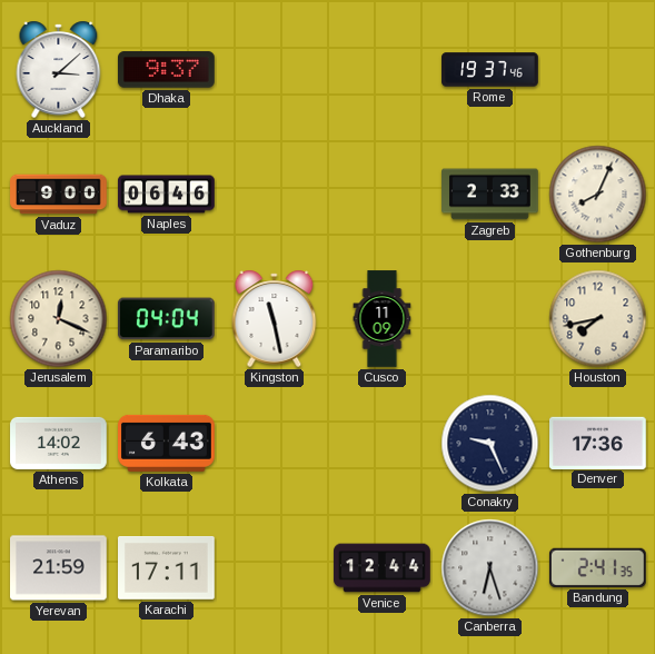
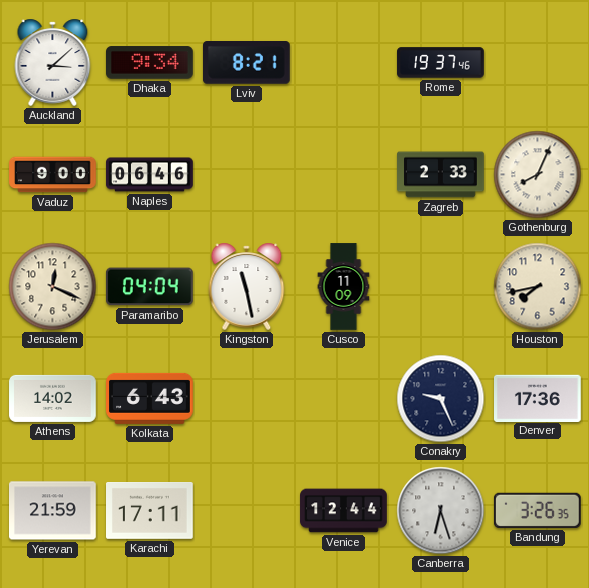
Dhaka: 9:37 -> 9:34 (150, 63)
Lviv: none -> 8:21 (247, 63)
Bandung: 2:41 -> 3:26 (537, 510)
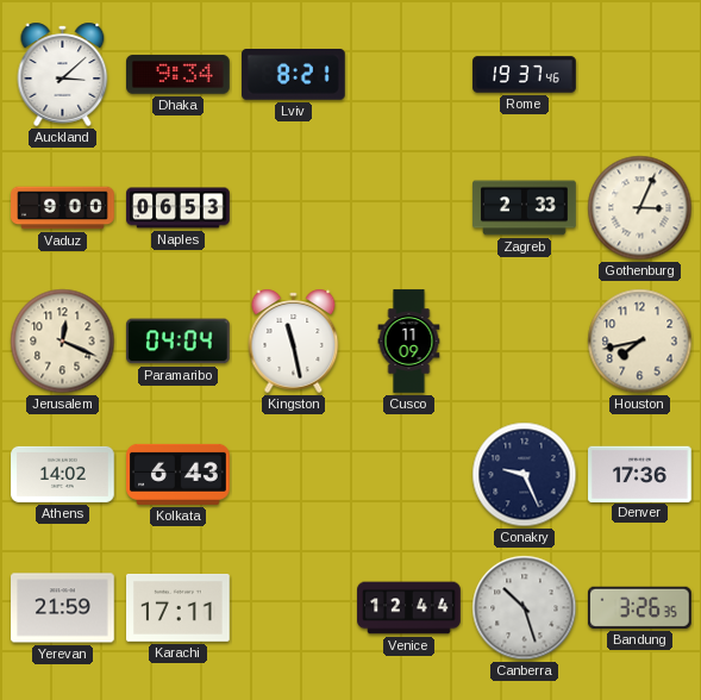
Naples: 06:46 -> 06:53 (179, 208)
Gothenburg: 8:04 -> 3:04 (640, 208)
Canberra: 6:27 -> 10:27 (525, 608)
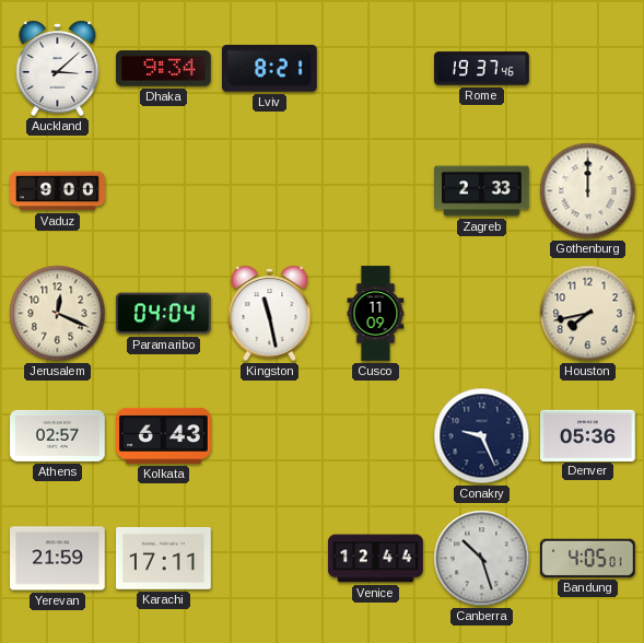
Naples: 06:53 -> none (179, 208)
Gothenburg: 3:04 -> 12:00 (588, 191)
Athens: 14:02 -> 02:57 (58, 435)
Denver: 17:36 -> 05:36 (588, 435)
Bandung: 3:26 -> 4:05 (587, 558)
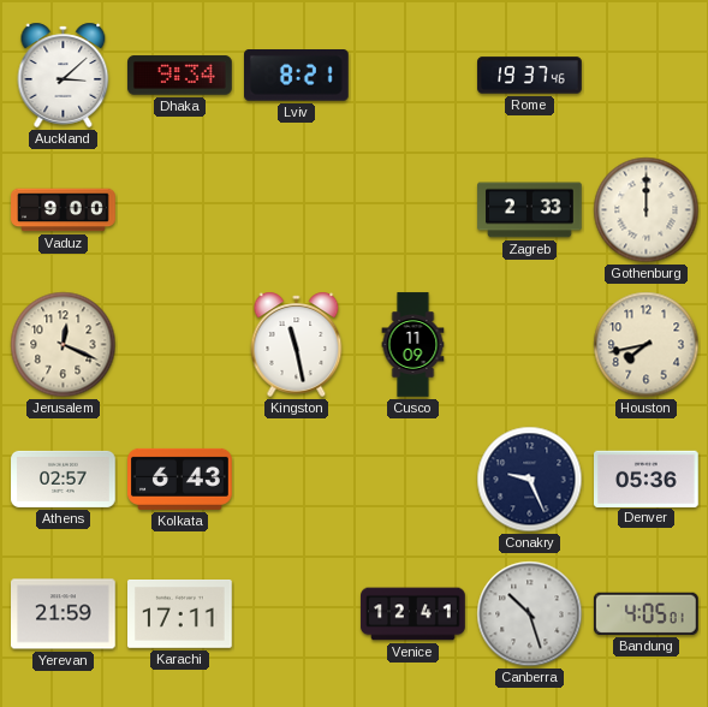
Paramaribo: 04:04 -> none (164, 314)
Venice: 12:44 -> 12:41 (414, 614)
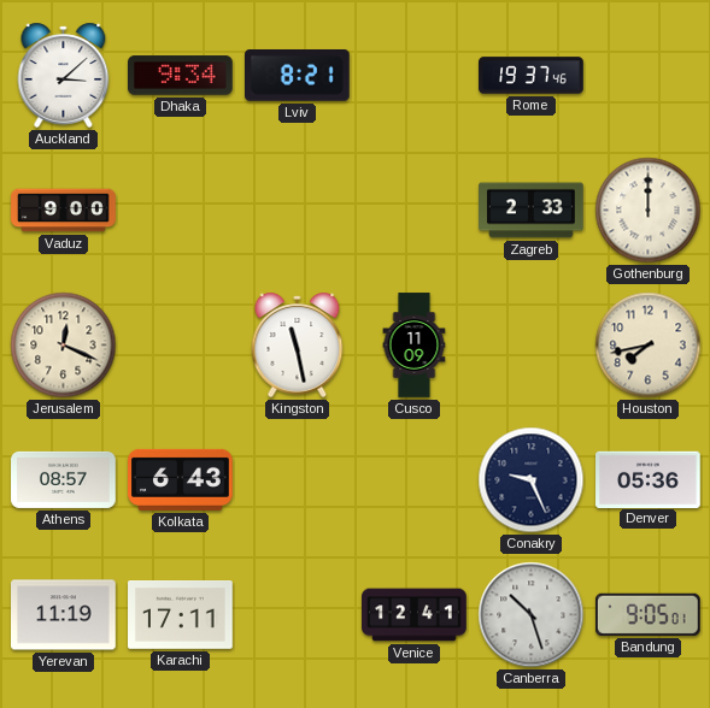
Athens: 02:57 -> 08:57 (64, 479)
Yerevan: 21:59 -> 11:19 (64, 615)
Bandung: 4:05 -> 9:05 (647, 614)
